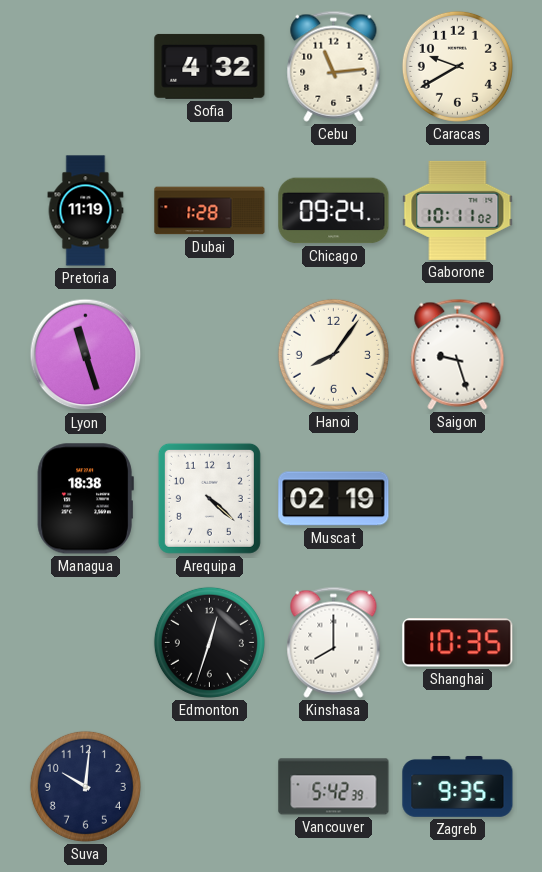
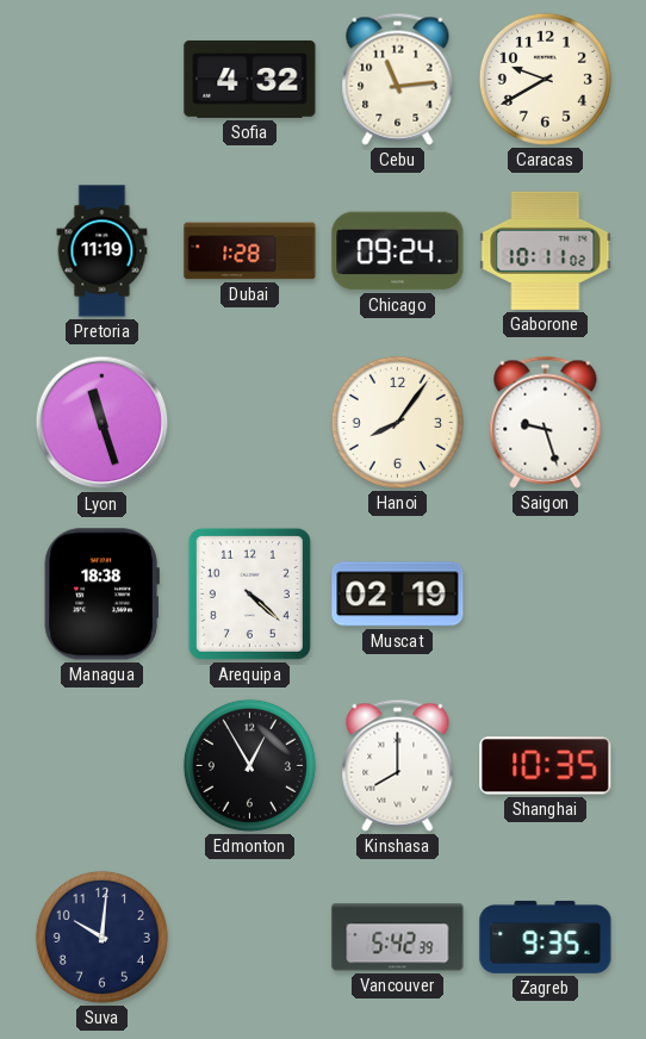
Edmonton: 12:33 -> 12:55 (249, 765)
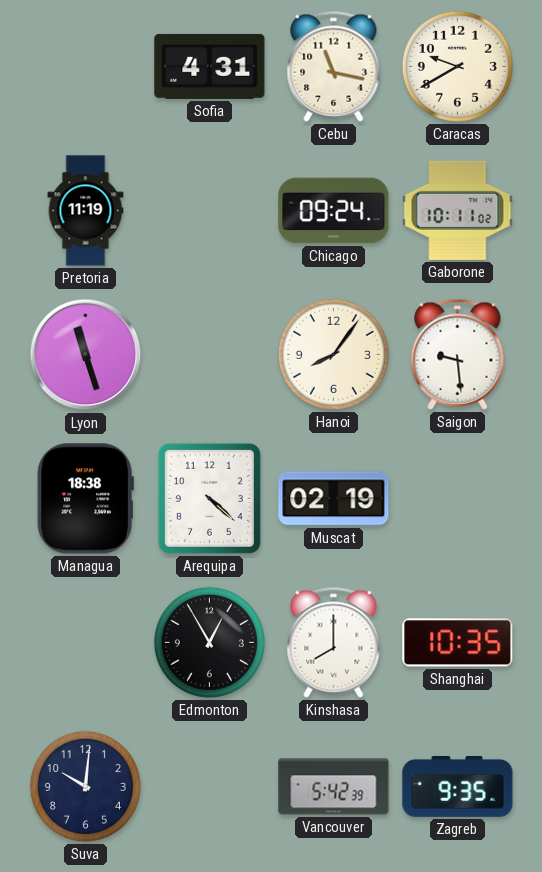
Sofia: 4:32 -> 4:31 (210, 66)
Cebu: 11:14 -> 11:17 (334, 66)
Dubai: 1:28 -> none (250, 251)
Saigon: 9:27 -> 9:29 (458, 354)
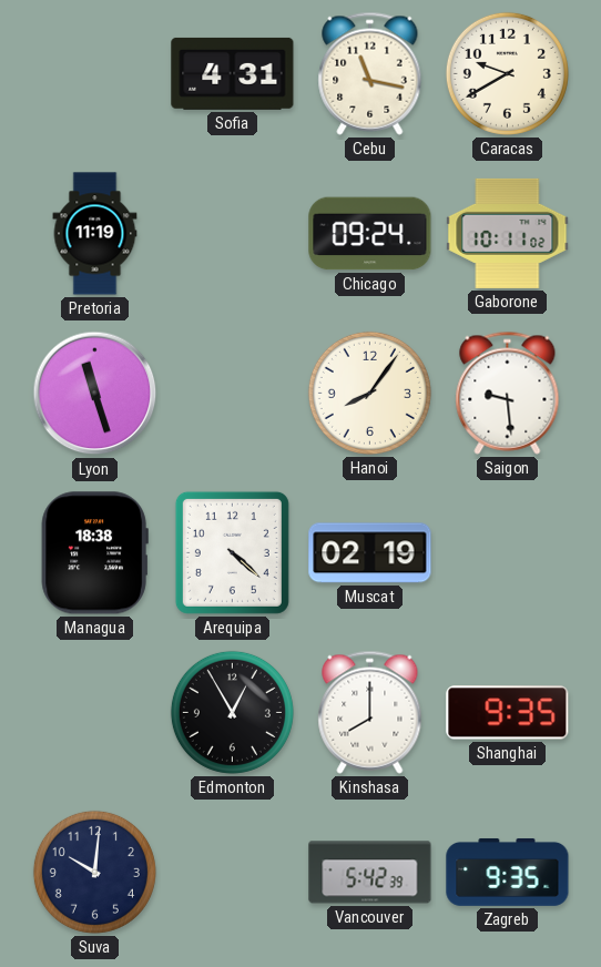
Shanghai: 10:35 -> 9:35 (508, 713)
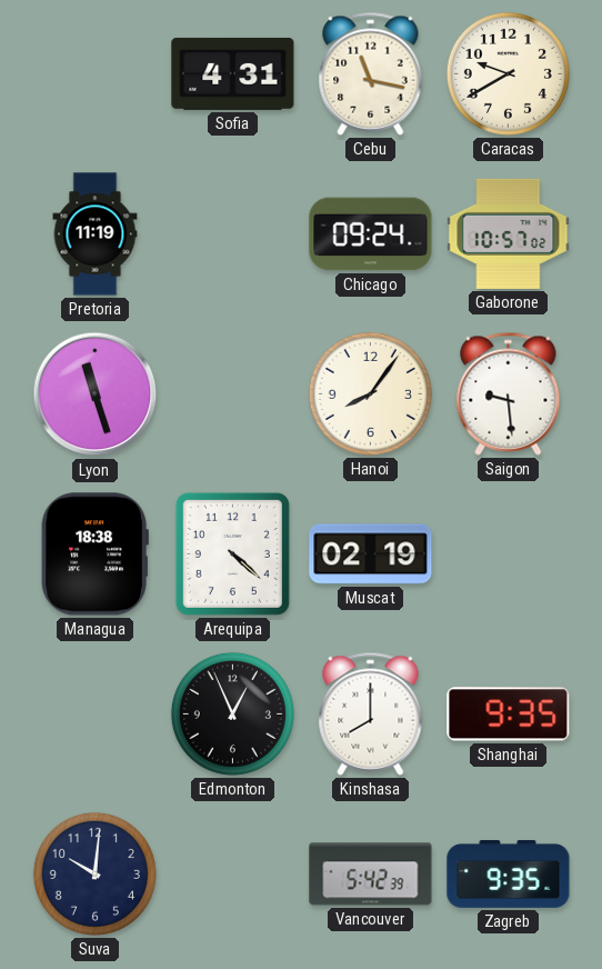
Gaborone: 10:11 -> 10:57 (509, 233)
Edmonton: 12:55 -> 12:56 (232, 713)
